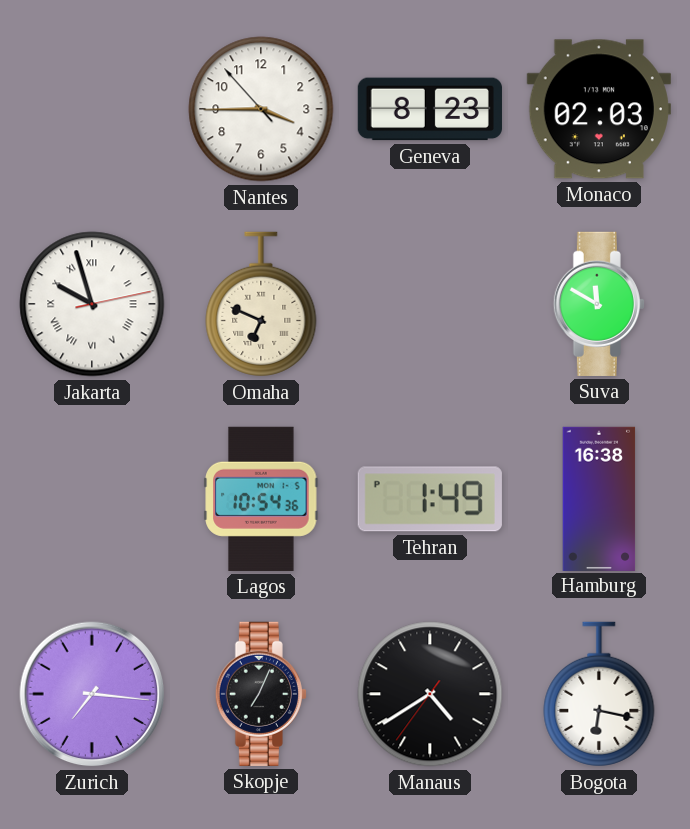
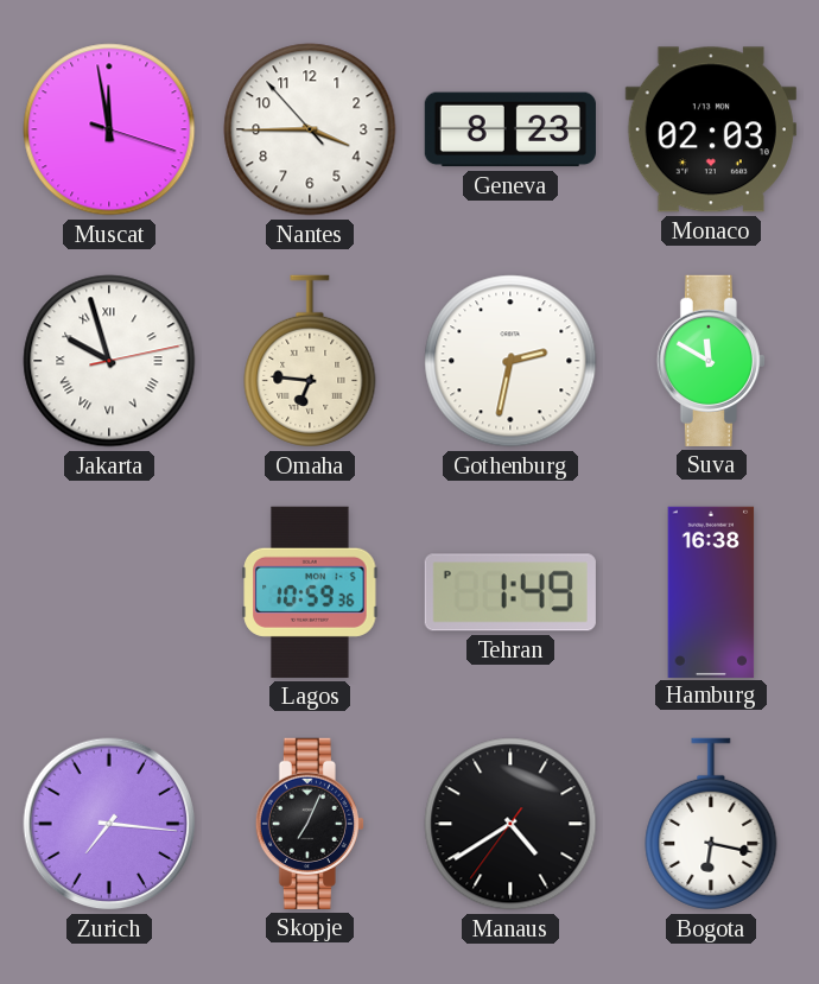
Muscat: none -> 11:58 (109, 129)
Omaha: 6:49 -> 6:46 (310, 361)
Gothenburg: none -> 2:32 (510, 361)
Lagos: 10:54 -> 10:59 (310, 592)
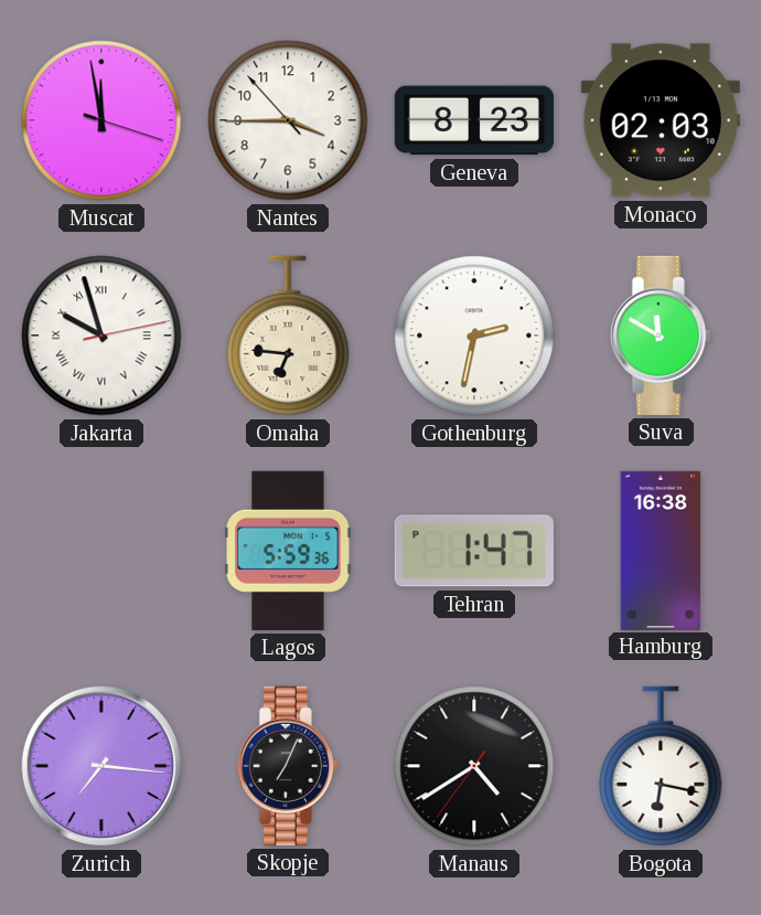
Lagos: 10:59 -> 5:59 (288, 551)
Tehran: 1:49 -> 1:47 (474, 551)
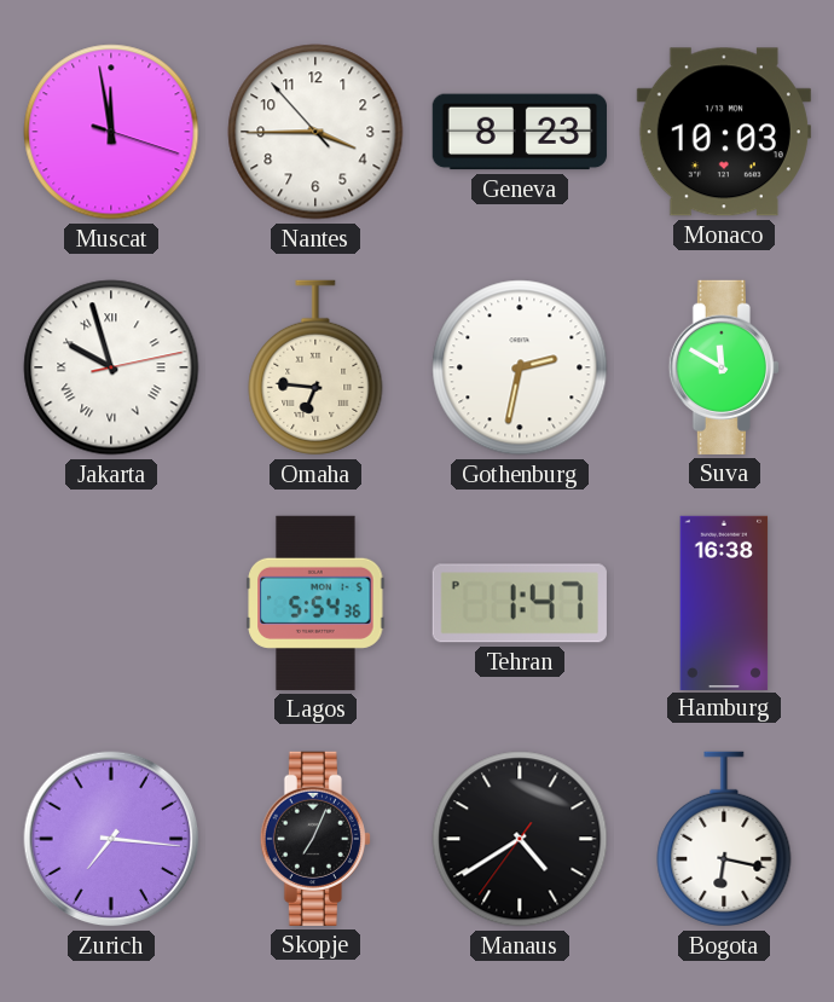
Monaco: 02:03 -> 10:03 (724, 132)
Lagos: 5:59 -> 5:54 (315, 603)
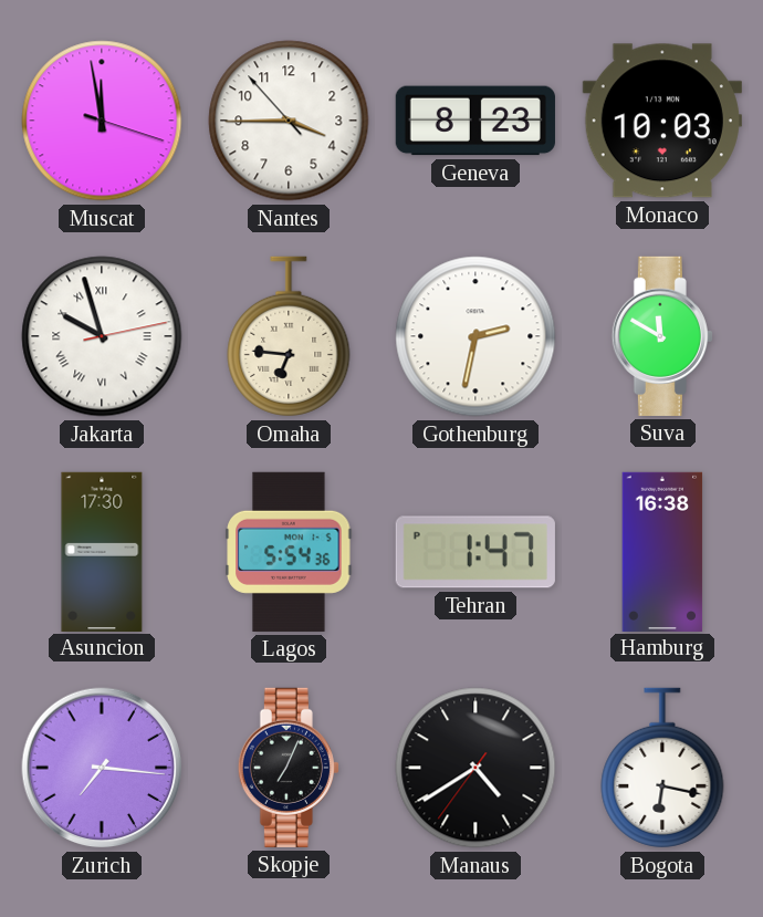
Asuncion: none -> 17:30 (102, 551)
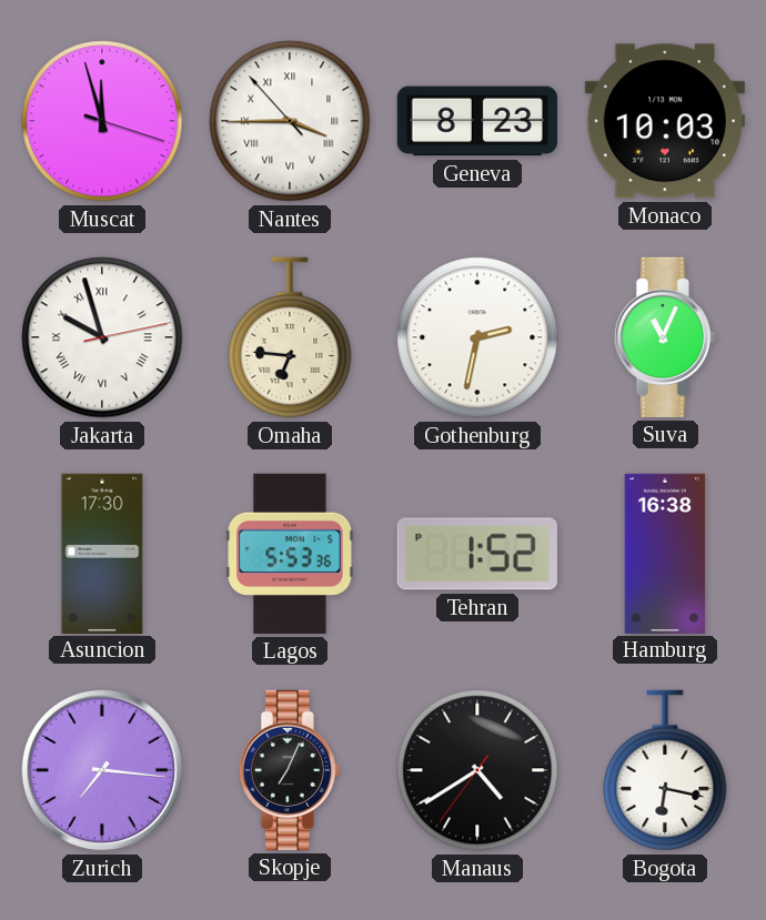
Muscat: 11:58 -> 11:57 (102, 121)
Nantes numerals: Arabic -> Roman (290, 121)
Suva: 11:50 -> 11:04 (665, 337)
Lagos: 5:54 -> 5:53 (290, 554)
Tehran: 1:47 -> 1:52 (477, 554)
